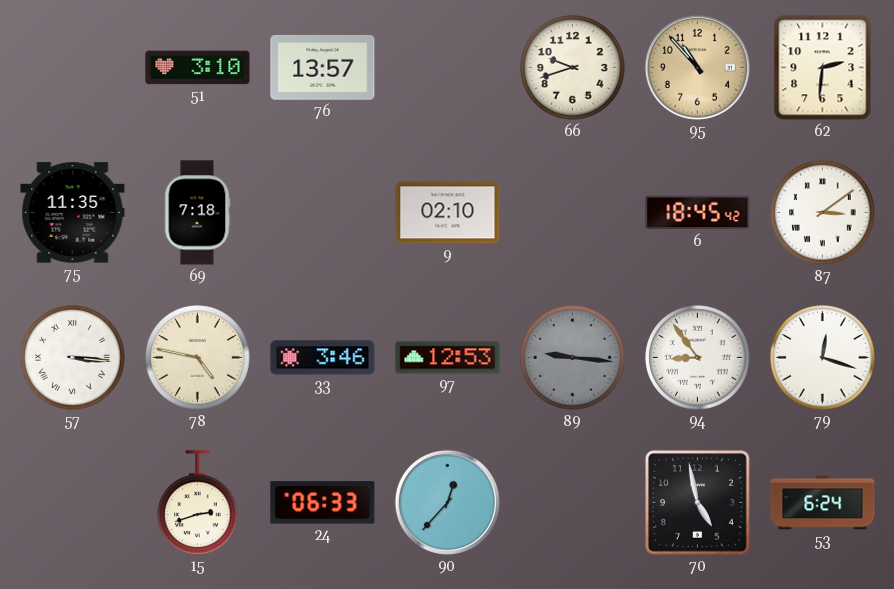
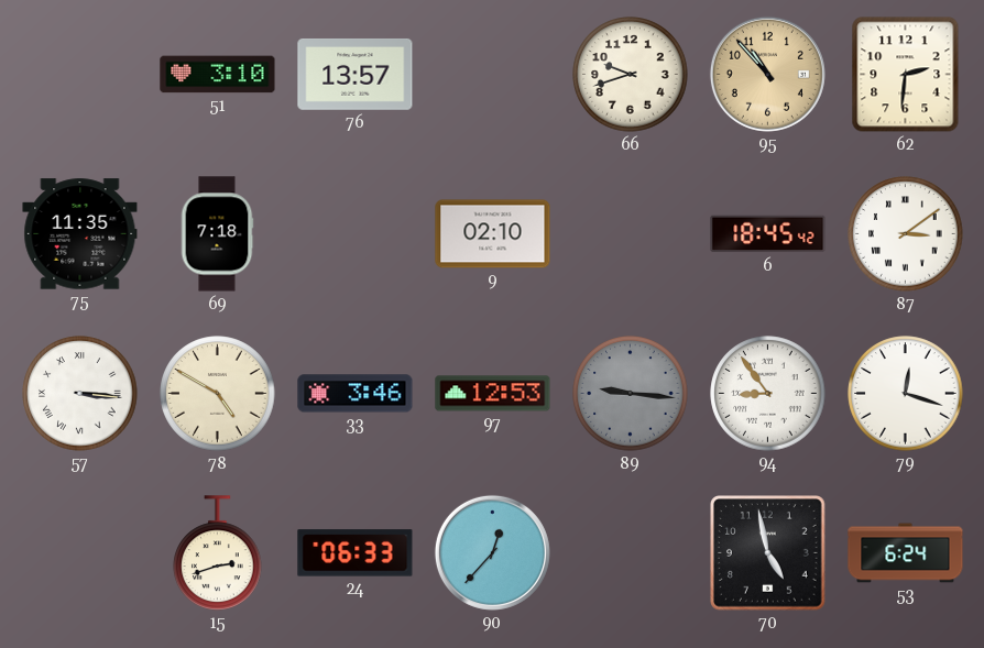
78: 4:47 -> 4:50 (218, 394)
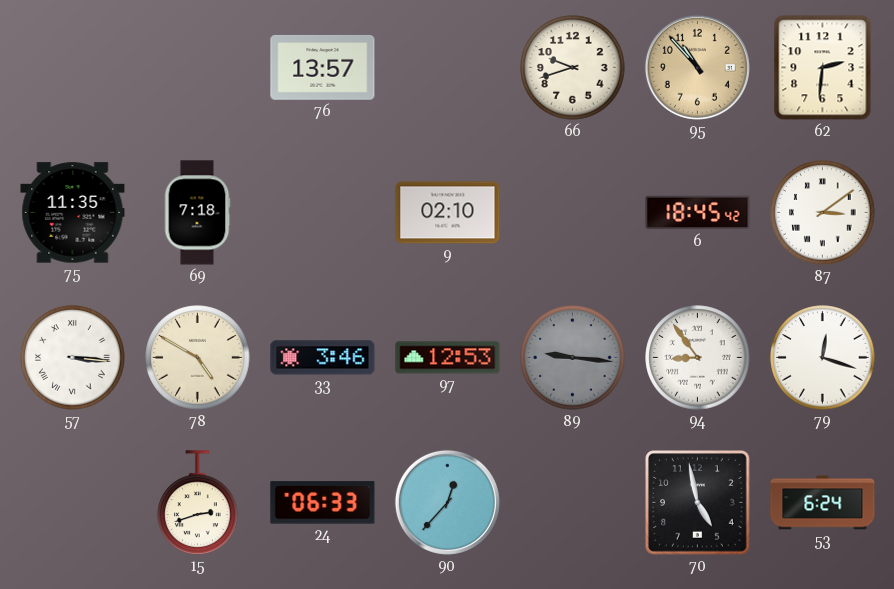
51: 3:10 -> none (218, 75)
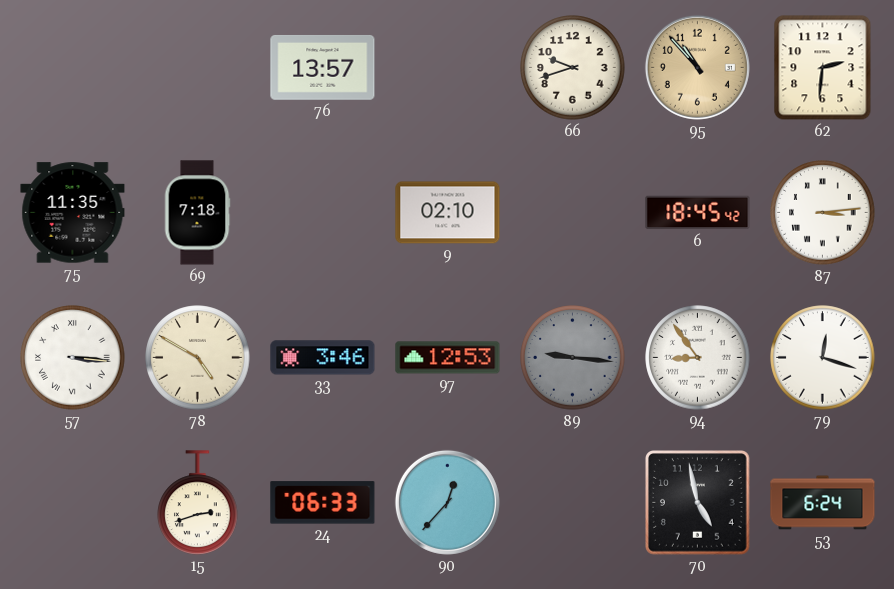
87: 3:09 -> 3:14 (823, 213)
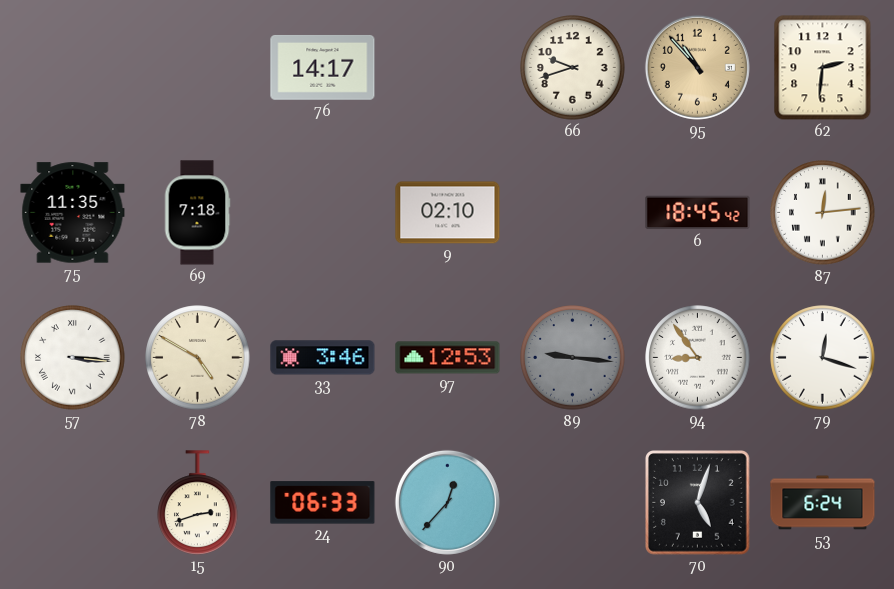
76: 13:57 -> 14:17 (323, 67)
87: 3:14 -> 12:14 (823, 213)
70: 4:58 -> 5:03 (698, 503)
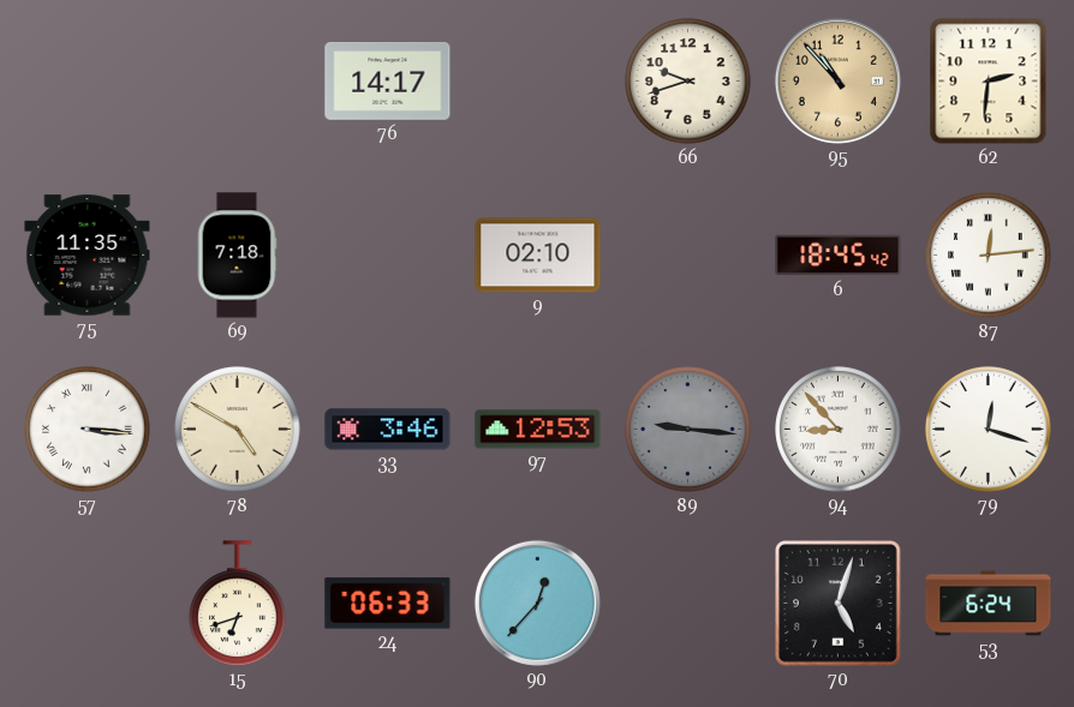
94: 8:54 -> 8:53 (839, 430)
15: 2:42 -> 6:42 (238, 604)
